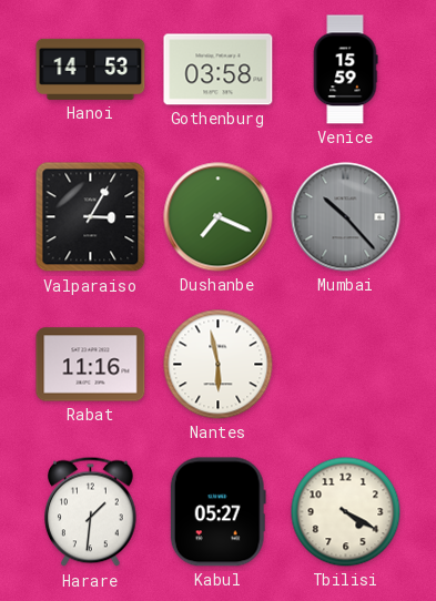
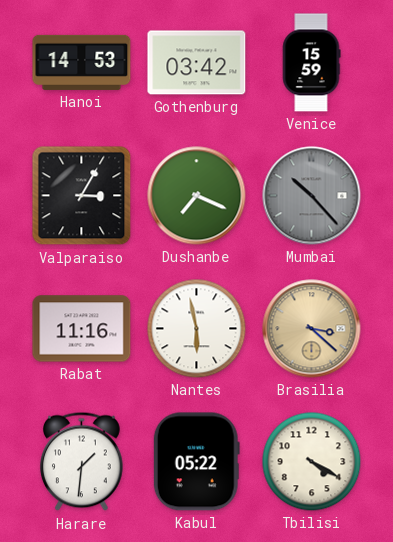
Gothenburg: 03:58 -> 03:42 (197, 63)
Brasilia: none -> 3:22 (312, 329)
Kabul: 05:27 -> 05:22 (196, 462)
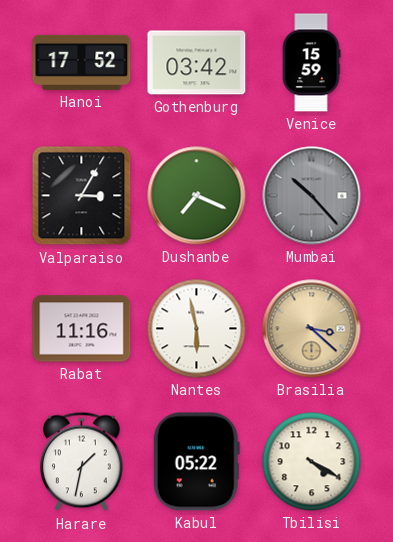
Hanoi: 14:53 -> 17:52 (82, 62)
Harare: 1:31 -> 1:32 (82, 462)
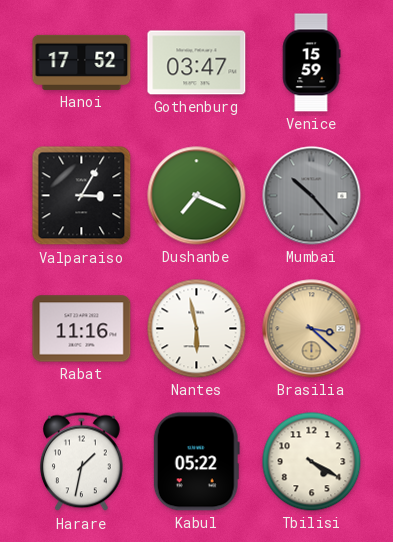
Gothenburg: 03:42 -> 03:47 (197, 63)
